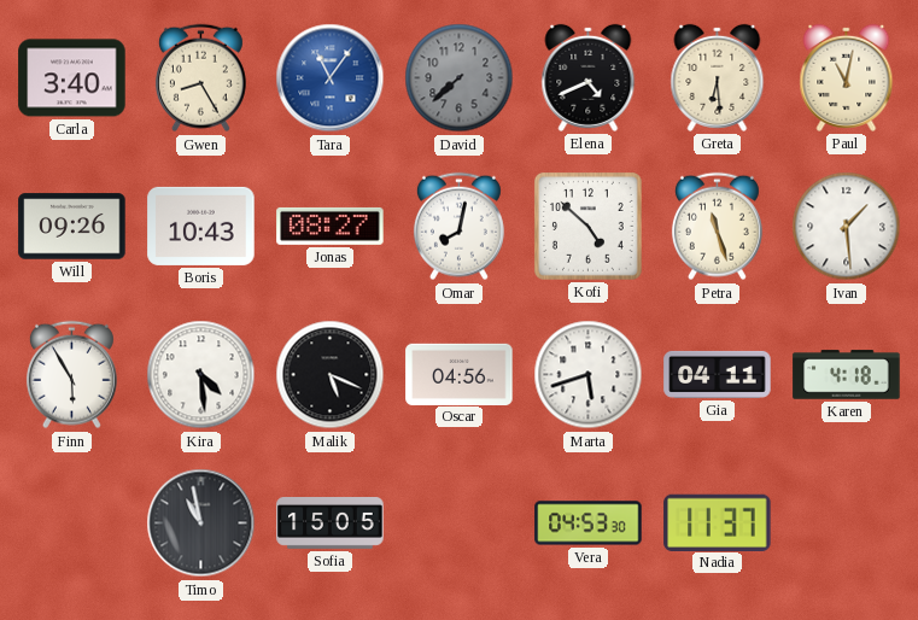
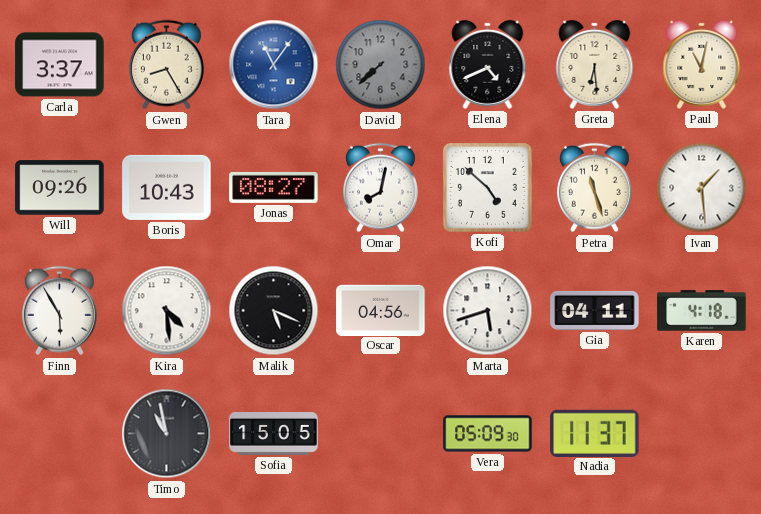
Carla: 3:40 -> 3:37 (60, 65)
Vera: 04:53 -> 05:09 (488, 434)
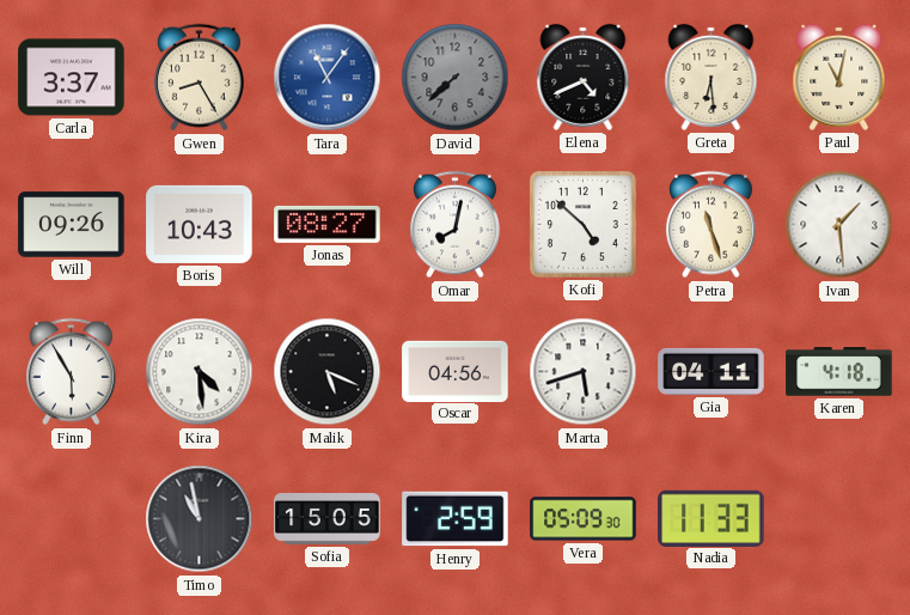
Henry: none -> 2:59 (456, 519)
Nadia: 11:37 -> 11:33 (711, 518)
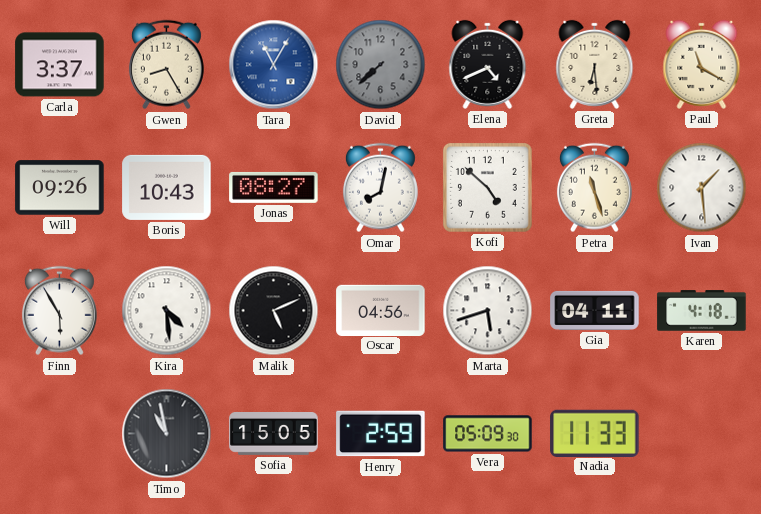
Tara: 11:06 -> 11:05 (274, 65)
Paul: 11:02 -> 11:20 (702, 64)
Malik: 5:19 -> 5:11 (274, 311)
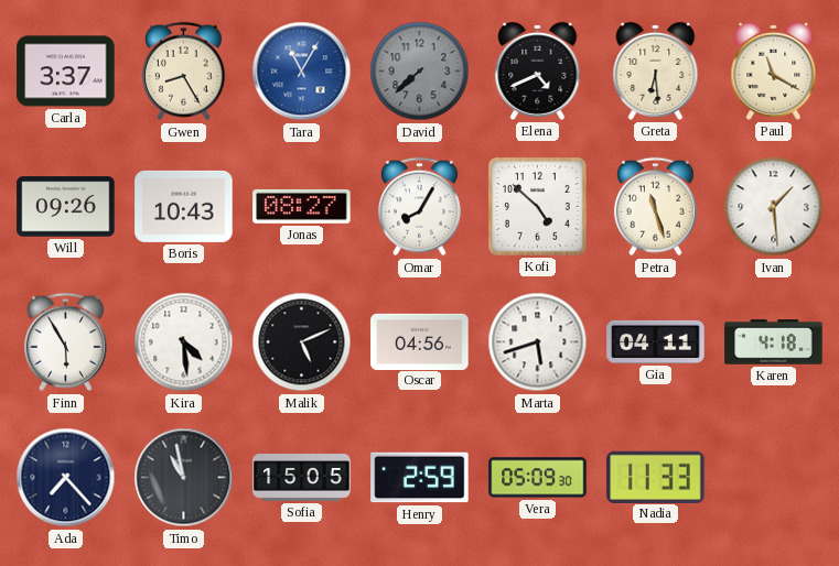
Omar: 8:02 -> 8:05 (419, 207)
Ada: none -> 7:23 (66, 478)
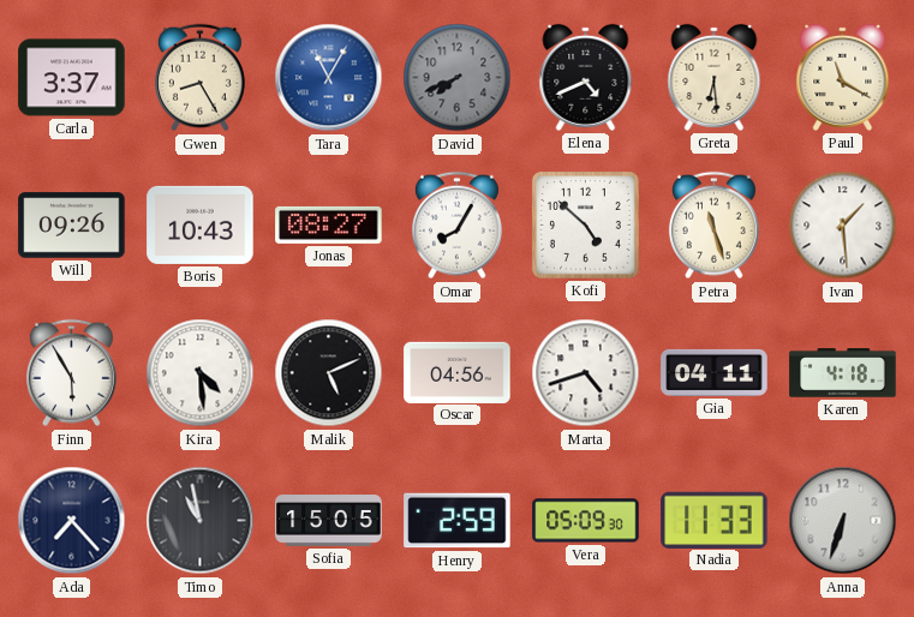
David: 7:38 -> 7:41 (458, 78)
Marta: 5:42 -> 4:42 (586, 373)
Anna: none -> 6:33 (843, 521)
